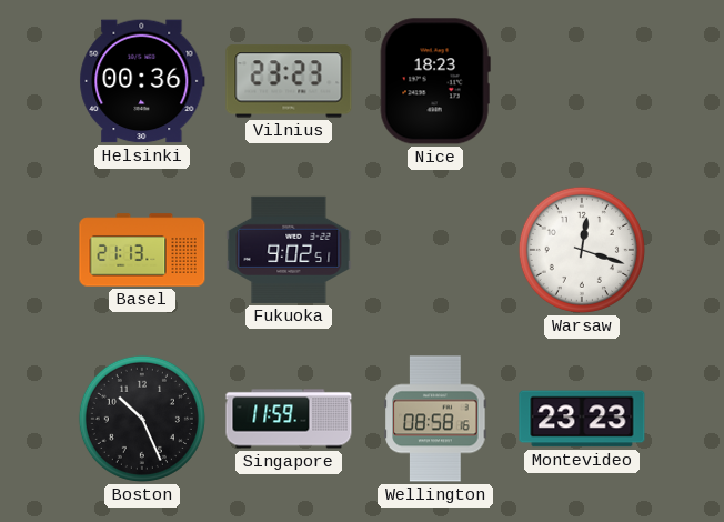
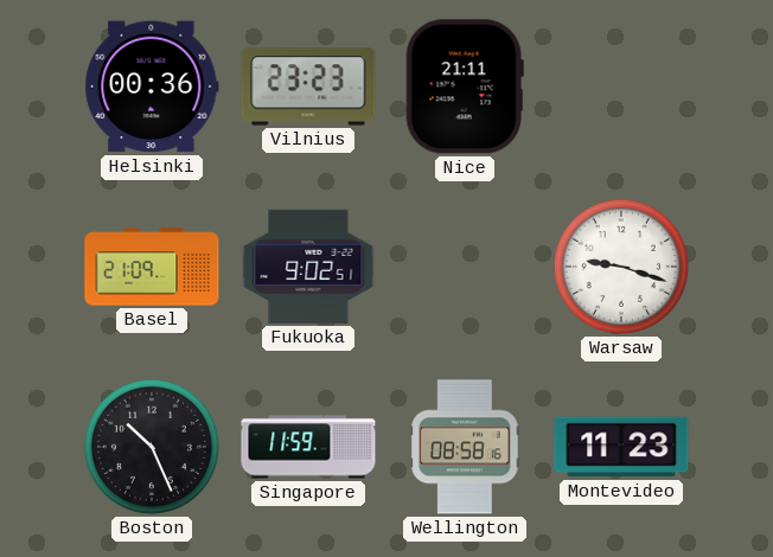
Nice: 18:23 -> 21:11 (465, 87)
Basel: 21:13 -> 21:09 (152, 267)
Warsaw: 12:18 -> 9:18 (621, 267)
Montevideo: 23:23 -> 11:23 (621, 447)
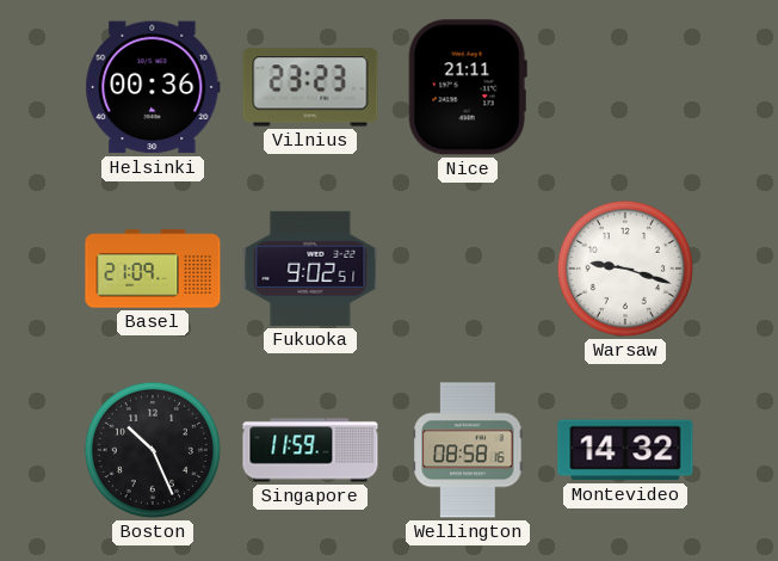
Montevideo: 11:23 -> 14:32 (625, 450)
